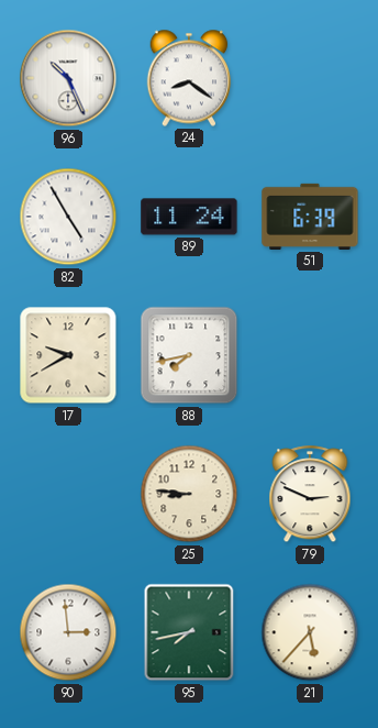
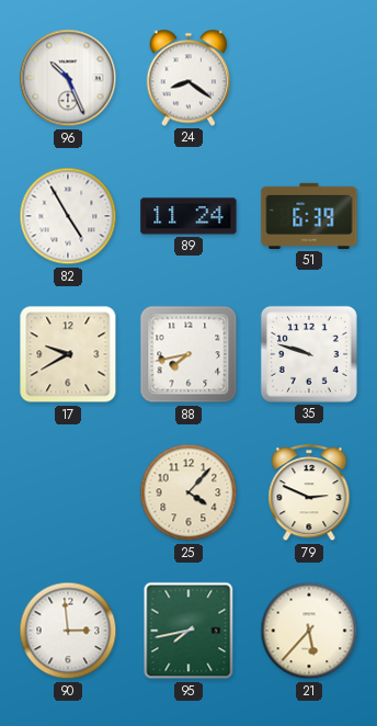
35: none -> 9:48 (309, 354)
25: 8:46 -> 4:07 (188, 492)
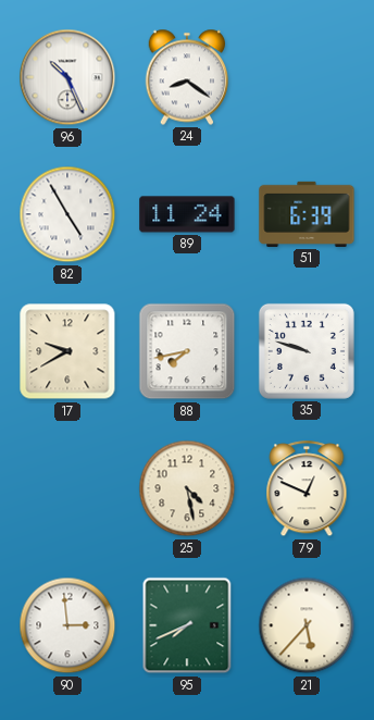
25: 4:07 -> 4:28 (187, 488)
79: 2:49 -> 12:49 (307, 489)
95: 7:43 -> 7:41 (187, 625)
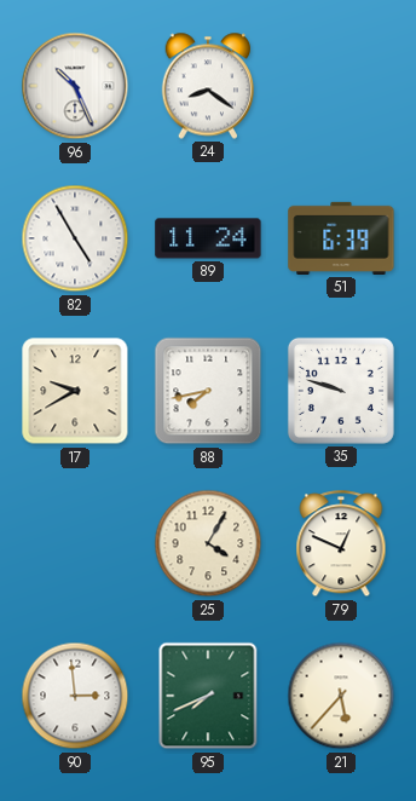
25: 4:28 -> 4:05 (208, 543)
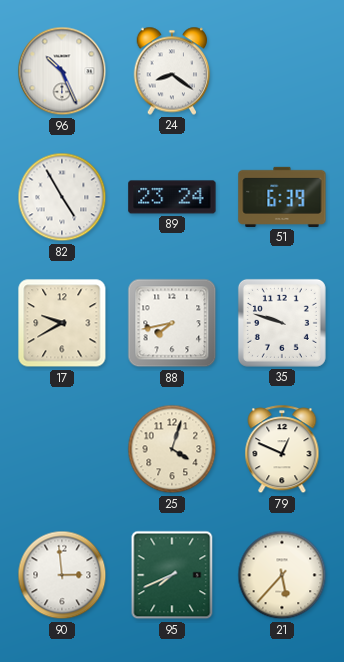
89: 11:24 -> 23:24 (172, 197)
25: 4:05 -> 4:03 (172, 449)
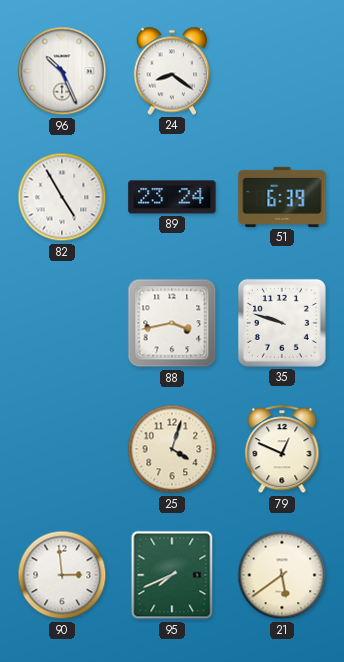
17: 9:40 -> none (62, 323)
88: 7:43 -> 3:43 (172, 323)
21: 5:37 -> 5:39 (282, 575)
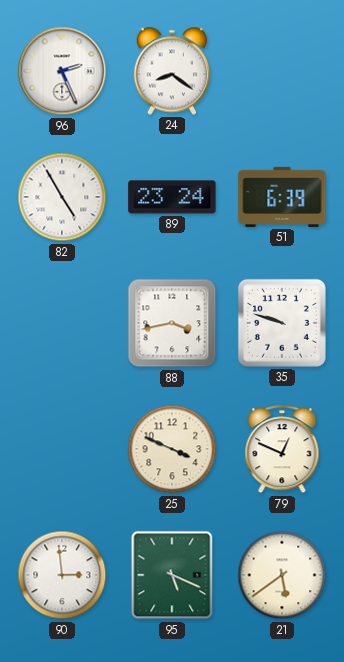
96: 10:26 -> 2:26 (62, 71)
25: 4:03 -> 3:49 (172, 449)
95: 7:41 -> 5:19 (172, 575)
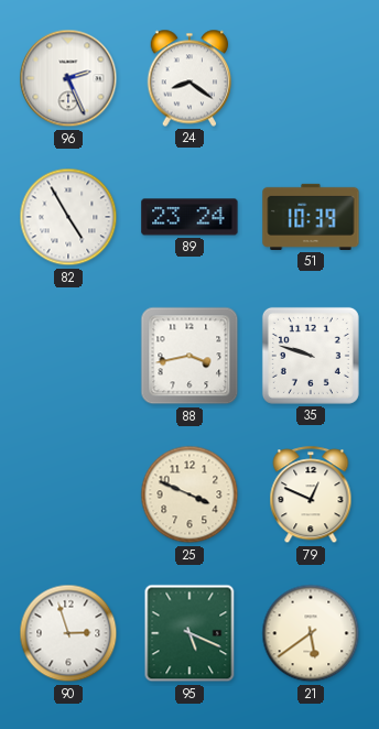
51: 6:39 -> 10:39 (311, 217)
90: 2:59 -> 2:57 (68, 633)
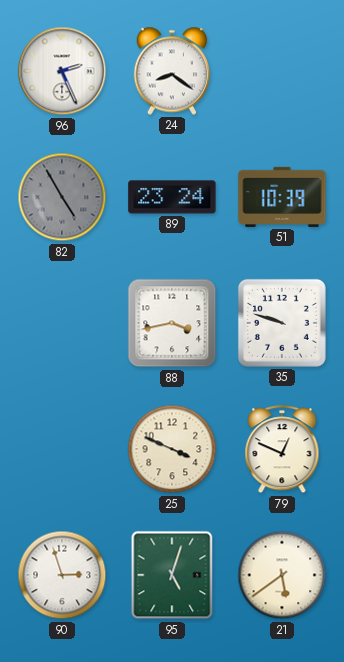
82 dial: white -> grey (62, 197)
95: 5:19 -> 5:03 (172, 575)
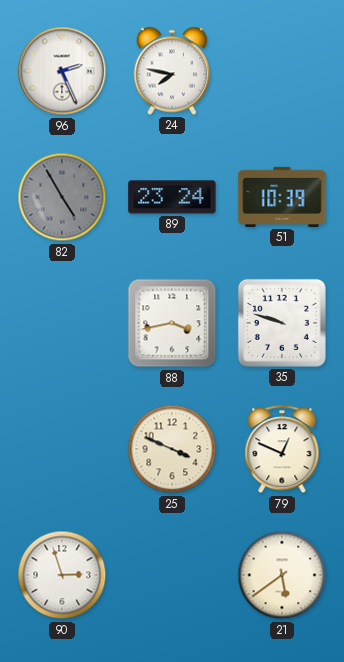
24: 8:21 -> 7:47 (172, 71)
95: 5:03 -> none (172, 575)
